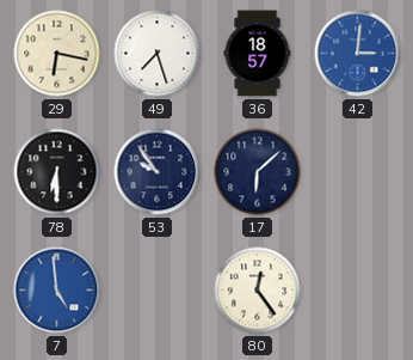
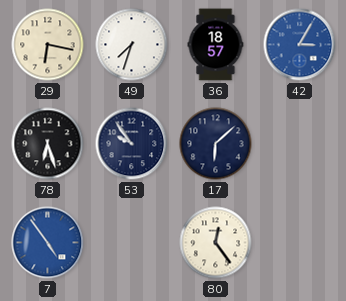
49: 7:27 -> 7:33 (132, 45)
42: 3:01 -> 3:05 (300, 45)
78: 6:30 -> 6:27 (48, 144)
7: 4:59 -> 4:54 (48, 243)
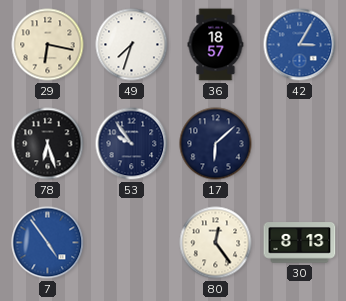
30: none -> 8:13 (300, 243)
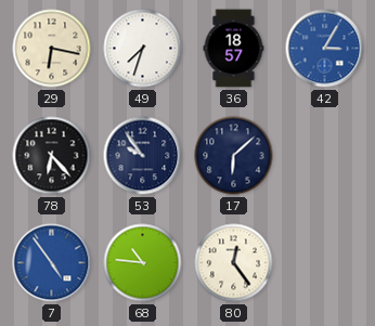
78: 6:27 -> 6:23 (52, 156)
68: none -> 10:46 (143, 263)
30: 8:13 -> none (300, 243)
